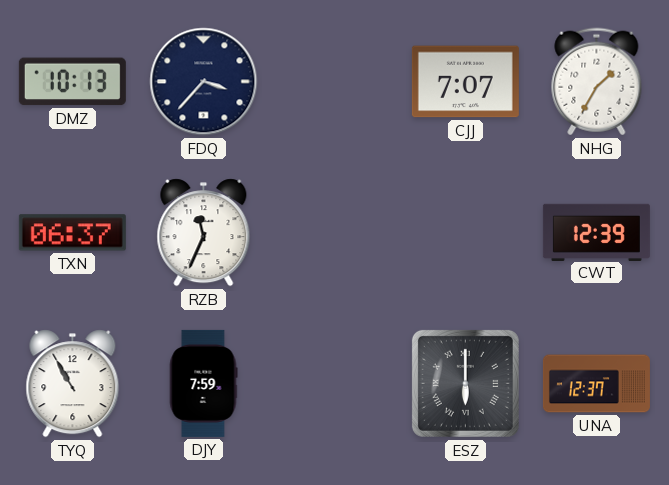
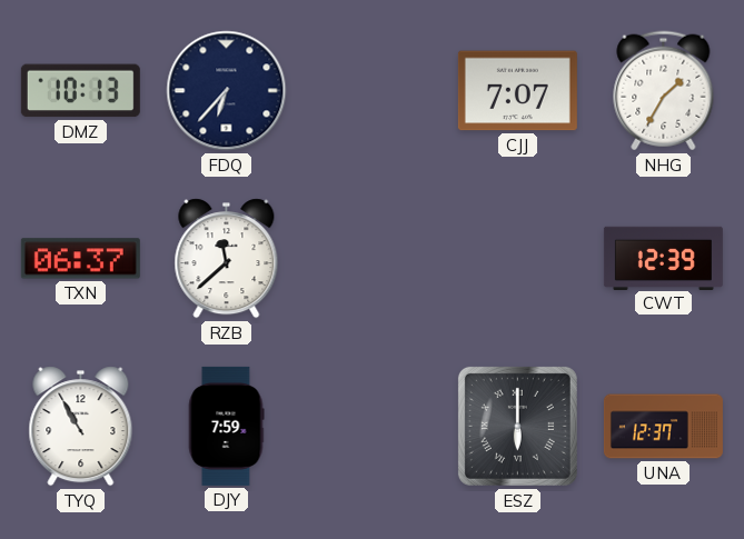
FDQ: 3:37 -> 6:37 (227, 91)
RZB: 11:34 -> 11:38 (227, 259)
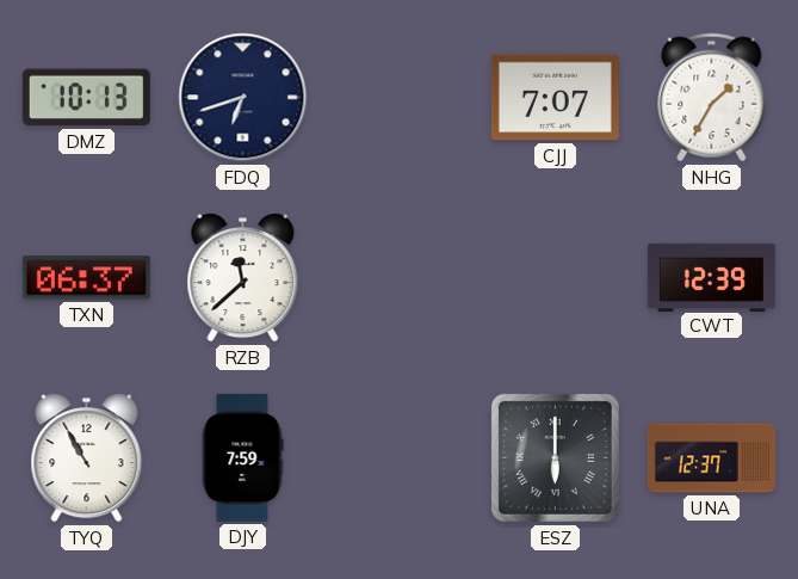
FDQ: 6:37 -> 6:42 (243, 98)
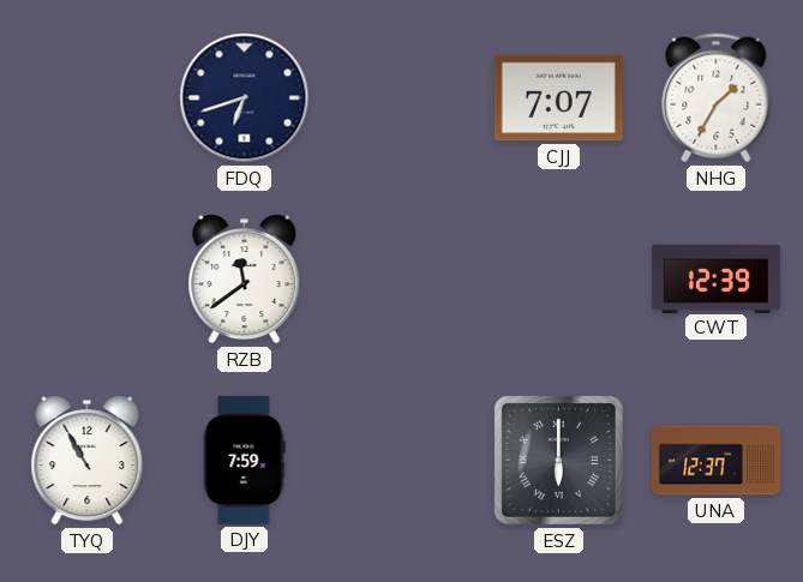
DMZ: 10:13 -> none (86, 98)
TXN: 06:37 -> none (86, 278)
RZB: 11:38 -> 11:39 (245, 280)
